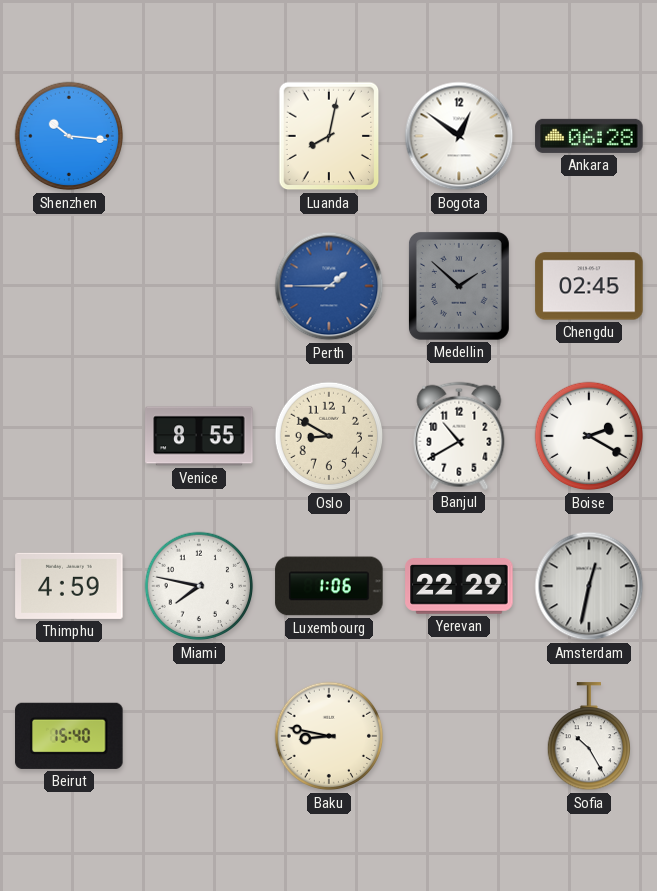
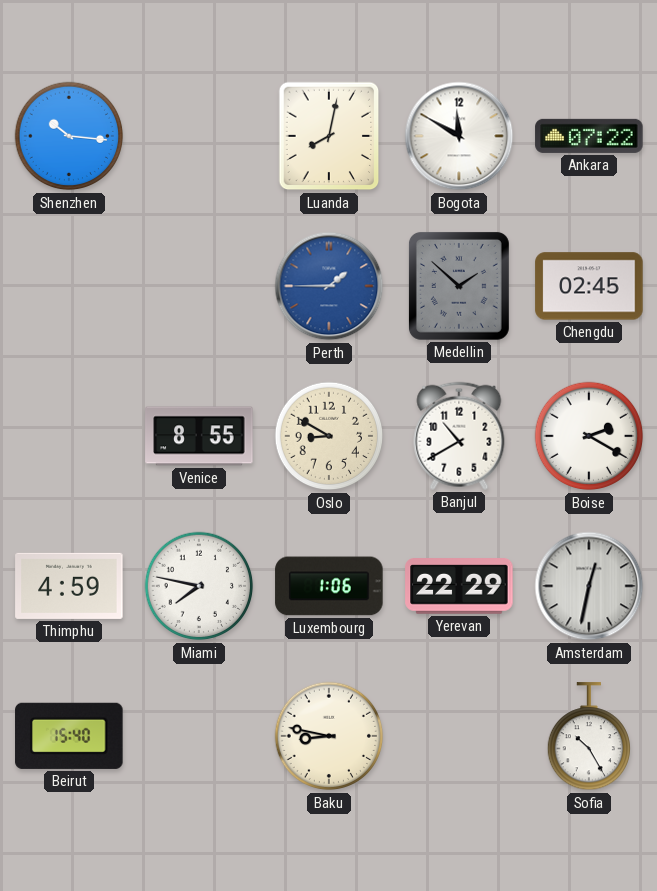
Bogota: 12:51 -> 11:50 (459, 136)
Ankara: 06:28 -> 07:22 (589, 136)
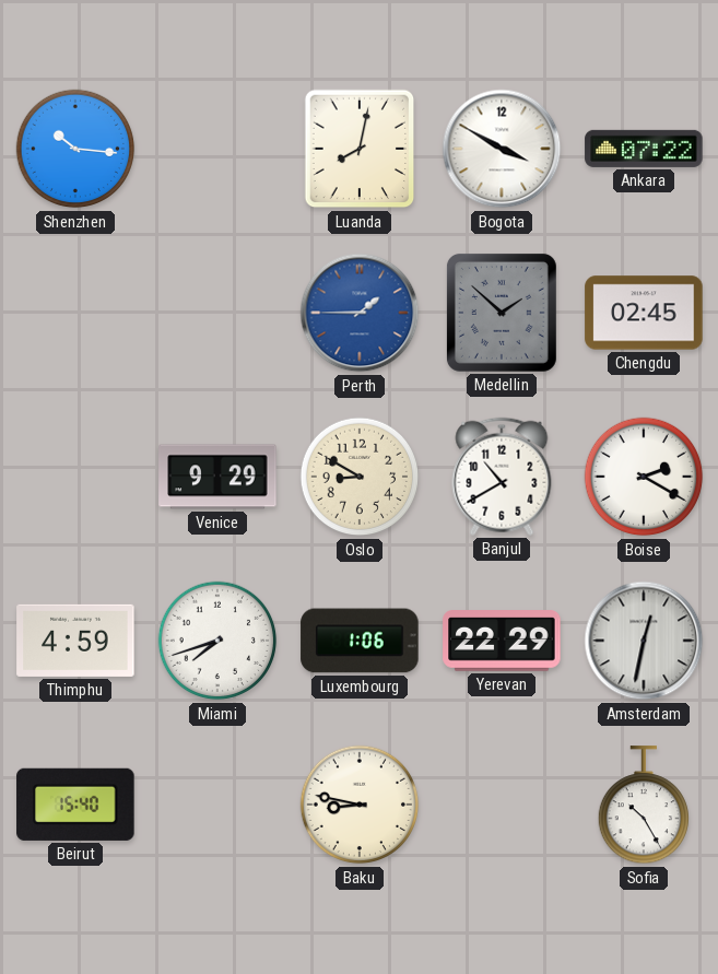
Bogota: 11:50 -> 3:50 (502, 149)
Venice: 8:55 -> 9:29 (217, 477)
Miami: 7:47 -> 7:42 (217, 641)
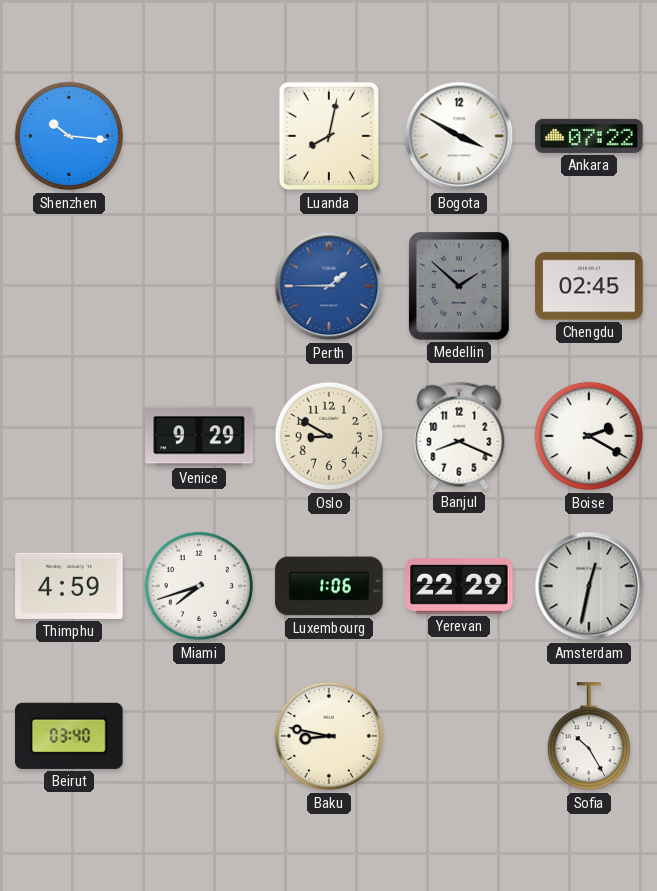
Banjul: 10:40 -> 8:19 (459, 436)
Beirut: 15:40 -> 03:40 (69, 736)
